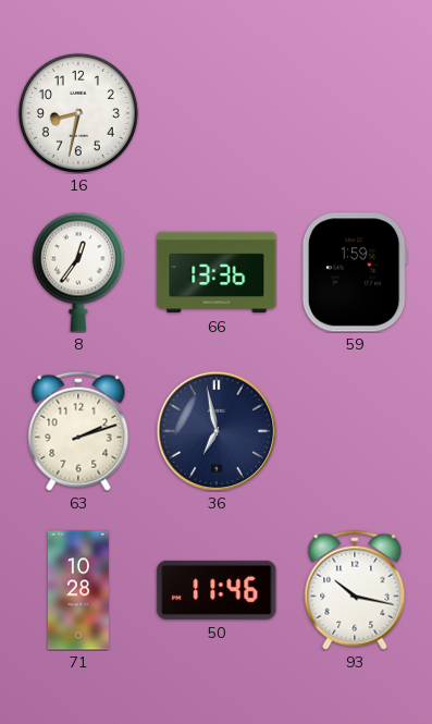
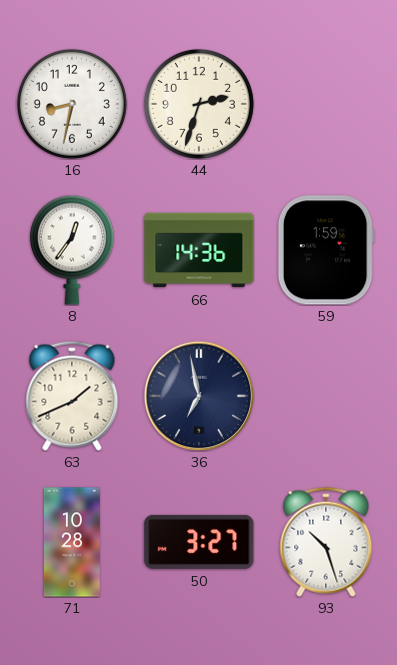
44: none -> 2:33 (199, 104)
66: 13:36 -> 14:36 (199, 250)
63: 2:12 -> 1:41 (72, 396)
50: 11:46 -> 3:27 (199, 542)
93: 10:17 -> 10:27 (326, 542)
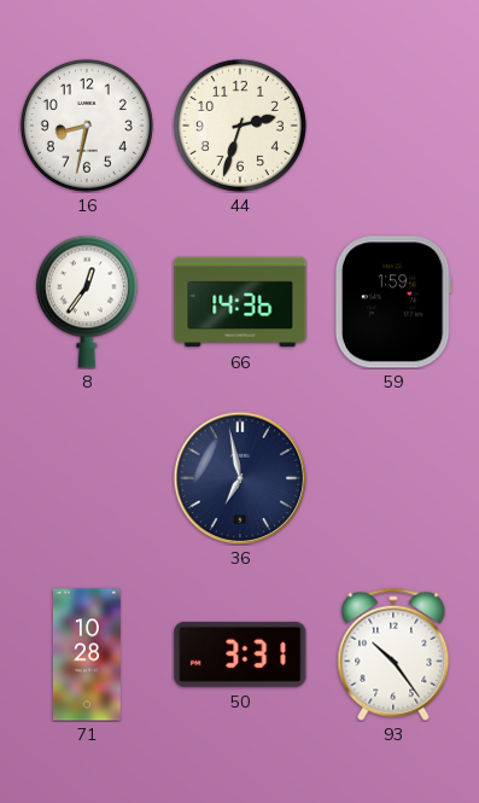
63: 1:41 -> none (72, 396)
50: 3:27 -> 3:31 (240, 654)
93: 10:27 -> 10:24 (393, 654)
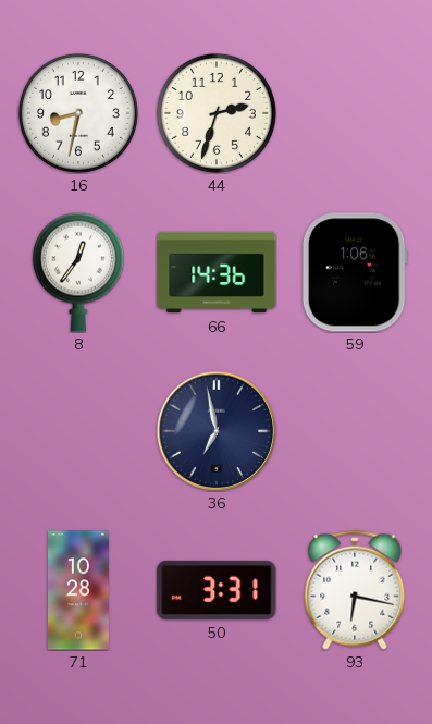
59: 1:59 -> 1:06 (355, 272)
93: 10:24 -> 6:17 (355, 590)
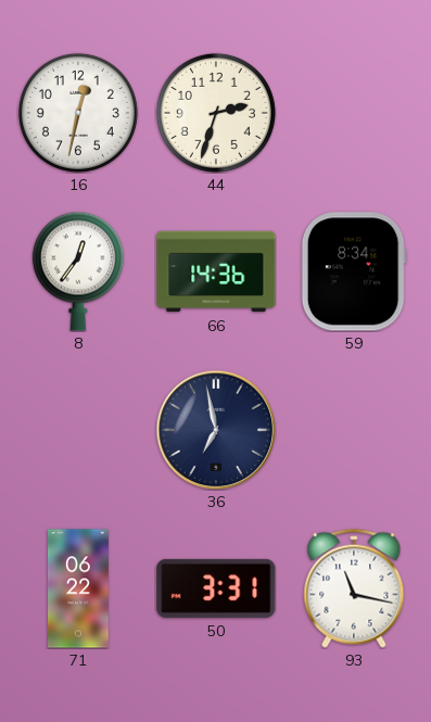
16: 8:32 -> 12:32 (78, 113)
59: 1:06 -> 8:34 (354, 271)
71: 10:28 -> 06:22 (78, 588)
93: 6:17 -> 11:17 (354, 588)
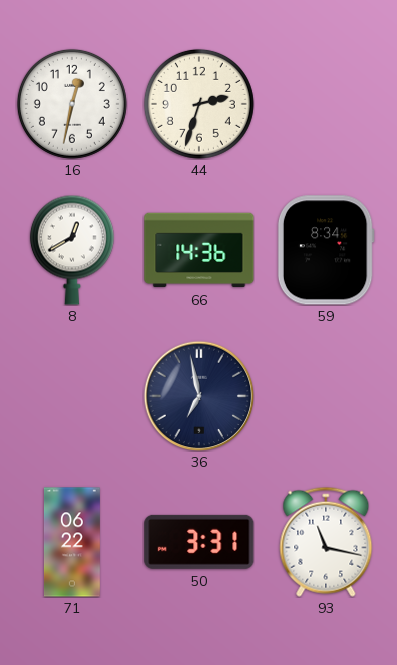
8: 12:36 -> 12:40 (72, 250)
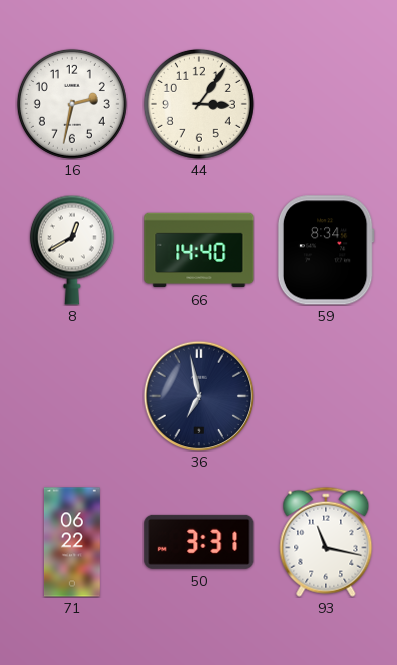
16: 12:32 -> 2:32 (72, 104)
44: 2:33 -> 3:06 (199, 104)
66: 14:36 -> 14:40 (199, 250)
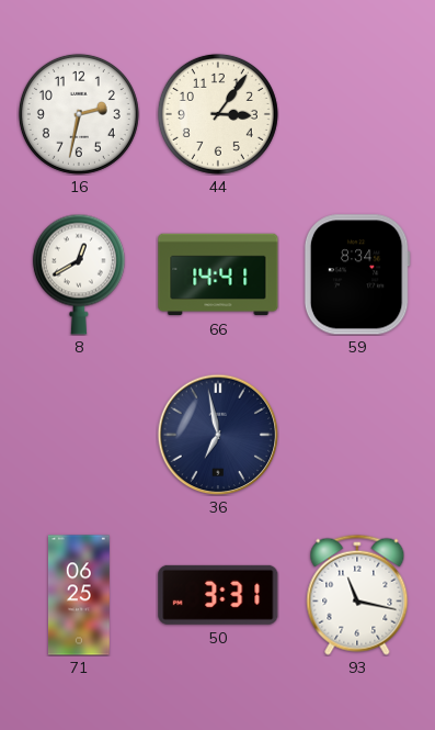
66: 14:40 -> 14:41 (218, 274)
71: 06:22 -> 06:25 (79, 595)
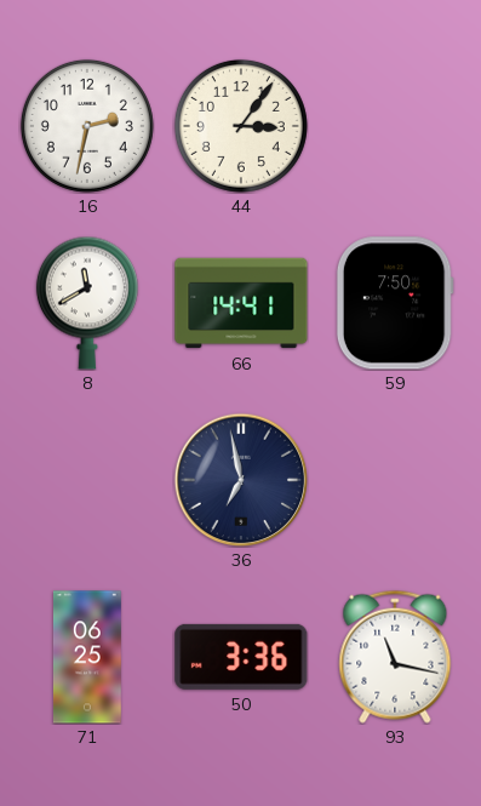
8: 12:40 -> 11:40 (87, 303)
59: 8:34 -> 7:50 (395, 303)
50: 3:31 -> 3:36 (241, 657)
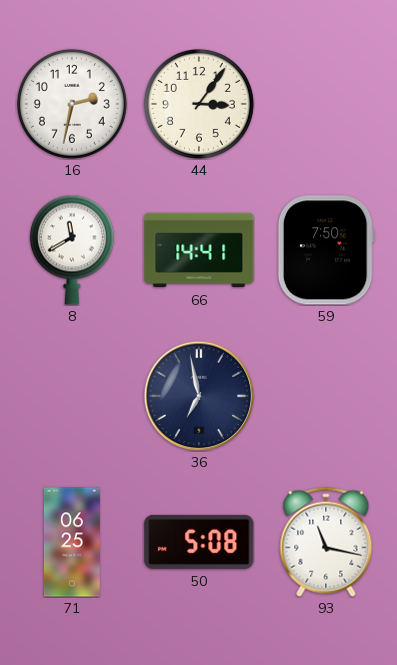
50: 3:36 -> 5:08 (199, 542)
